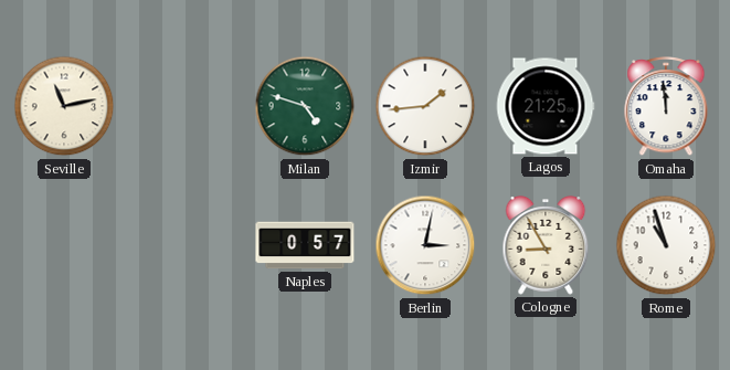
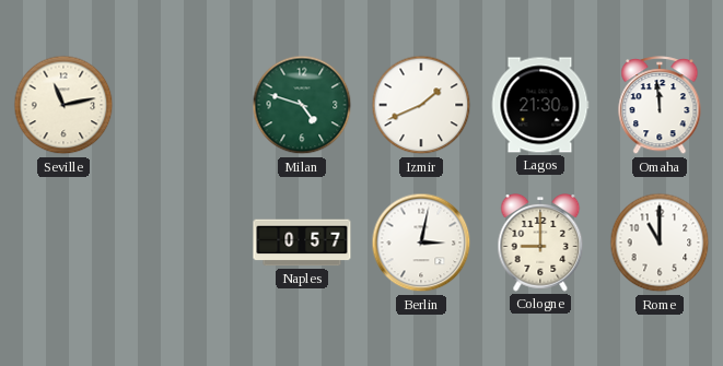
Izmir: 1:44 -> 1:41 (421, 105)
Lagos: 21:25 -> 21:30 (540, 105)
Cologne: 8:55 -> 9:00 (540, 244)
Rome: 10:57 -> 11:00 (660, 243)
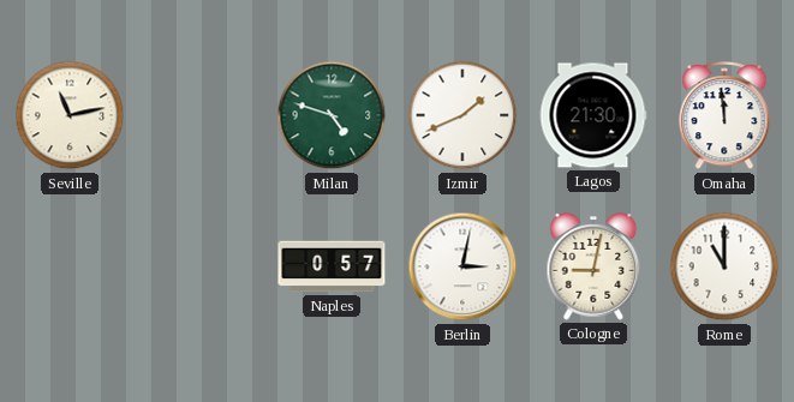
Cologne: 9:00 -> 9:02 (593, 268)
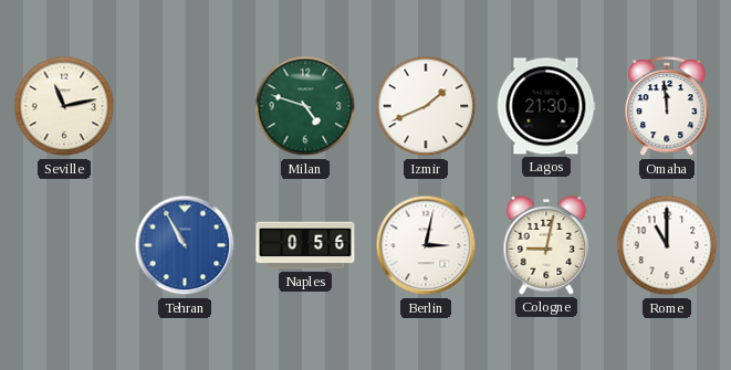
Tehran: none -> 10:55 (185, 245)
Naples: 0:57 -> 0:56 (305, 245)
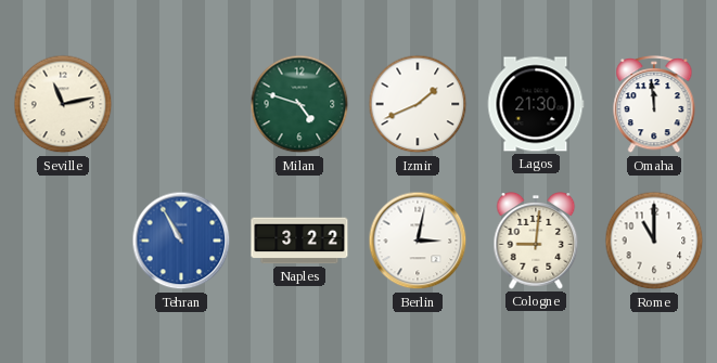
Naples: 0:56 -> 3:22 (299, 241)
Cologne: 9:02 -> 9:01 (536, 242)
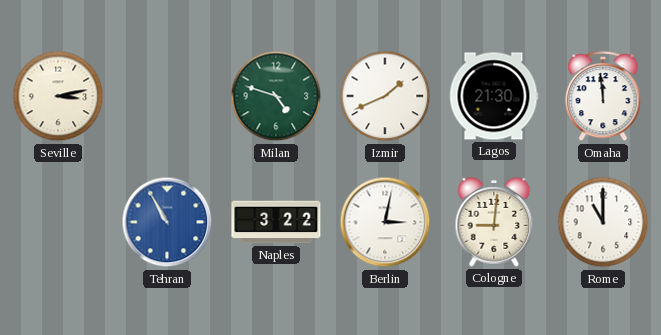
Seville: 11:13 -> 3:13 (58, 96)
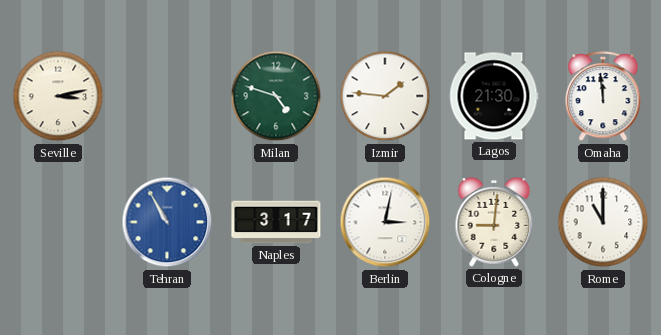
Izmir: 1:41 -> 1:46 (385, 96)
Naples: 3:22 -> 3:17 (276, 222)
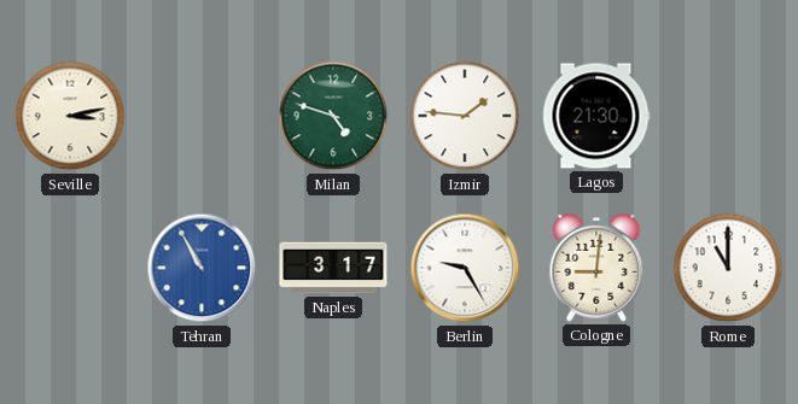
Omaha: 11:59 -> none (603, 97)
Berlin: 3:02 -> 9:25 (465, 268)
